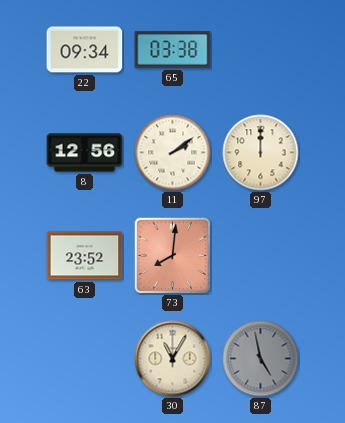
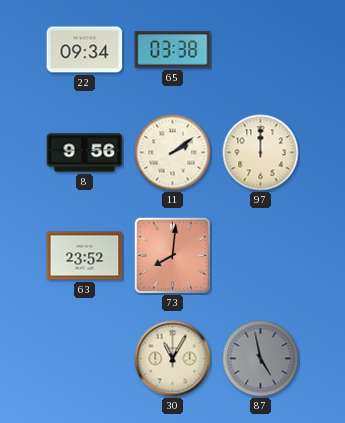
8: 12:56 -> 9:56 (85, 153)
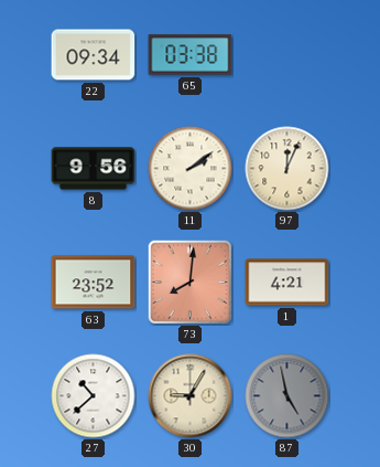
97: 12:00 -> 12:04 (287, 169)
1: none -> 4:21 (287, 283)
27: none -> 10:38 (94, 396)
30: 11:05 -> 9:05 (191, 396)
